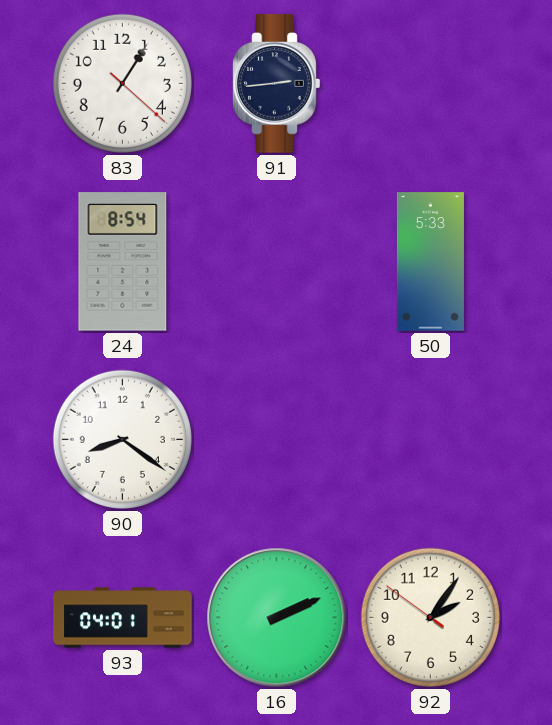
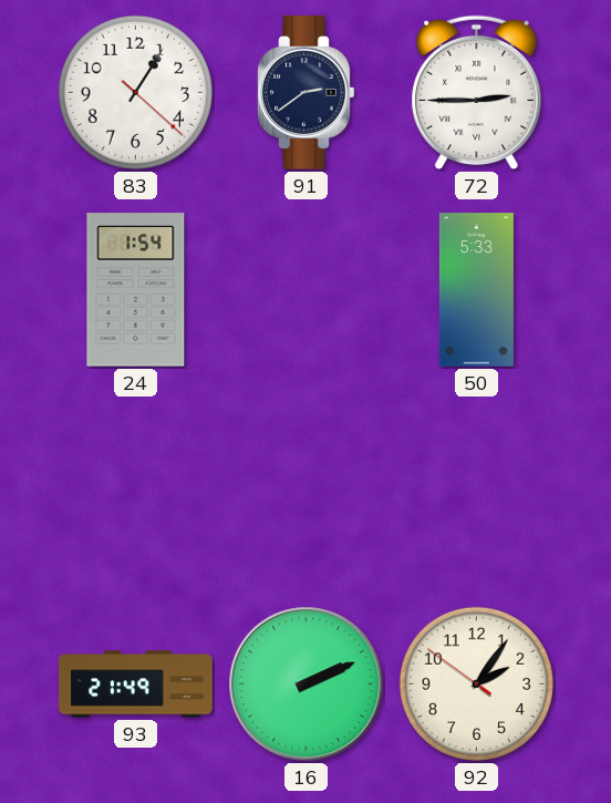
91: 2:44 -> 2:39 (307, 93)
72: none -> 2:45 (477, 93)
24: 8:54 -> 1:54 (136, 290)
90: 8:21 -> none (122, 439)
93: 04:01 -> 21:49 (136, 684)
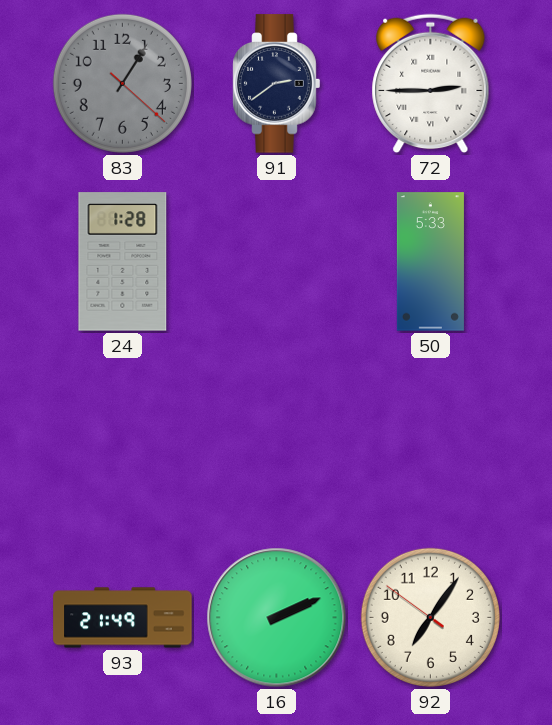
83 dial: white -> grey (122, 83)
24: 1:54 -> 1:28 (123, 262)
92: 2:05 -> 7:05 (430, 617)
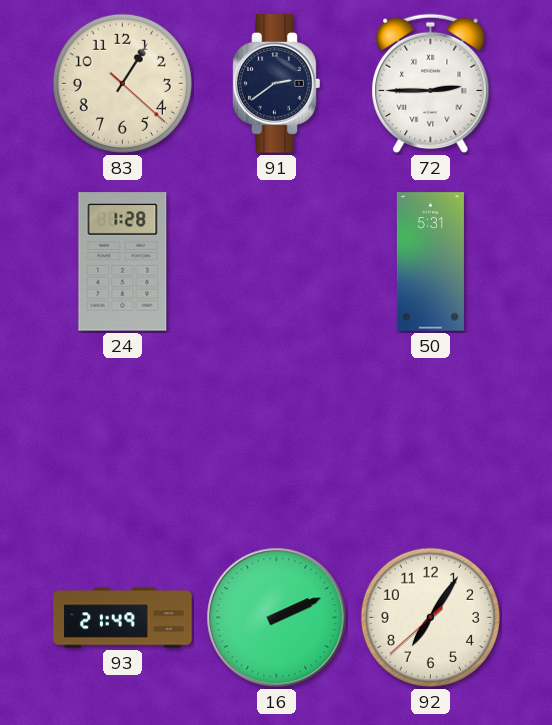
83 dial: grey -> cream (122, 83)
50: 5:33 -> 5:31 (430, 262)
92: 7:05:51 -> 7:05:38 (430, 617)
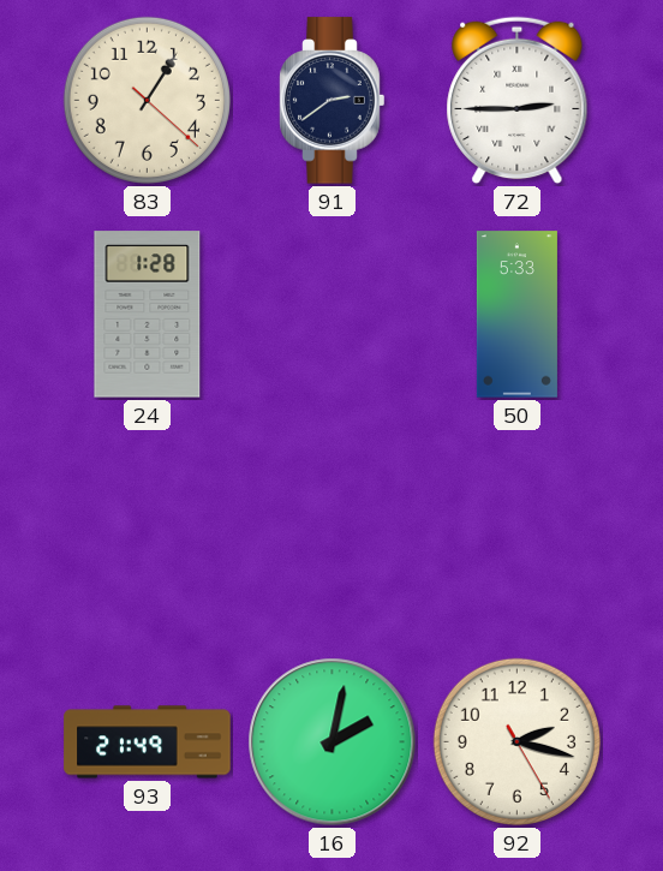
50: 5:31 -> 5:33 (516, 315)
16: 2:11 -> 2:02 (333, 742)
92: 7:05 -> 2:17 (516, 741)
